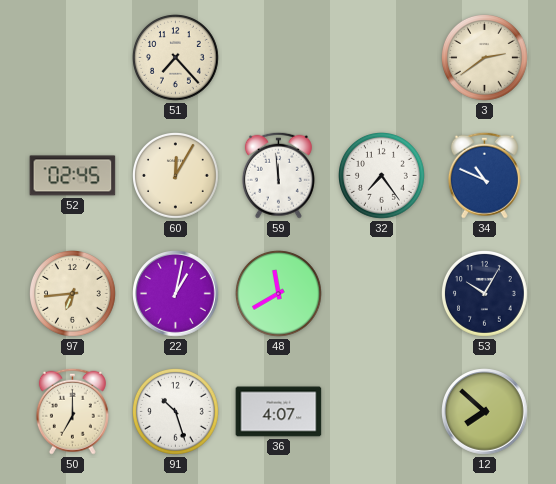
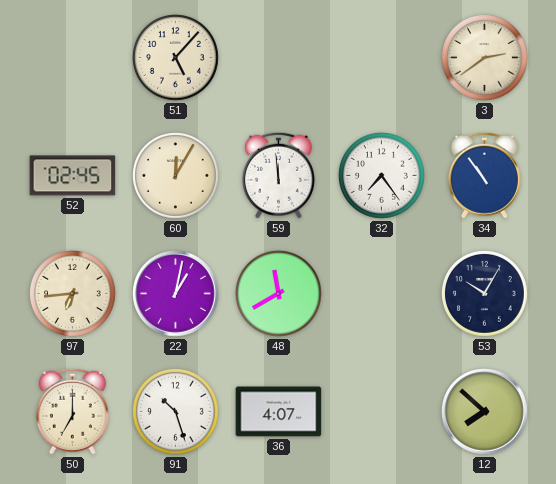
51: 7:23 -> 5:07 (176, 58)
34: 10:49 -> 10:54 (484, 175)
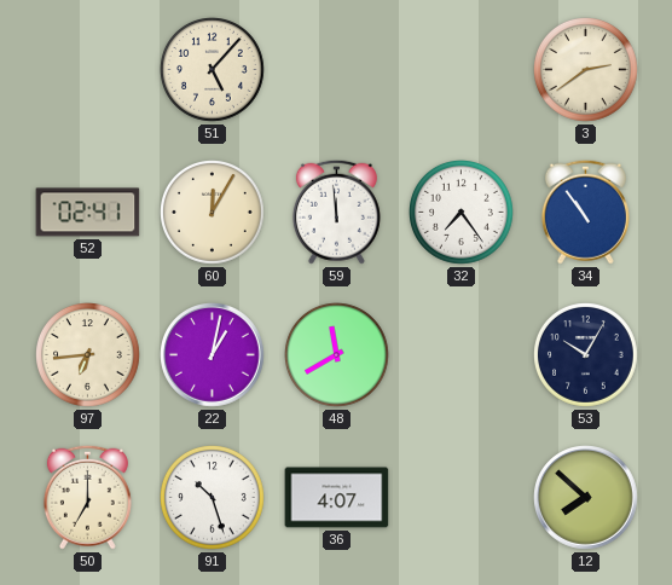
52: 02:45 -> 02:41 (88, 213)
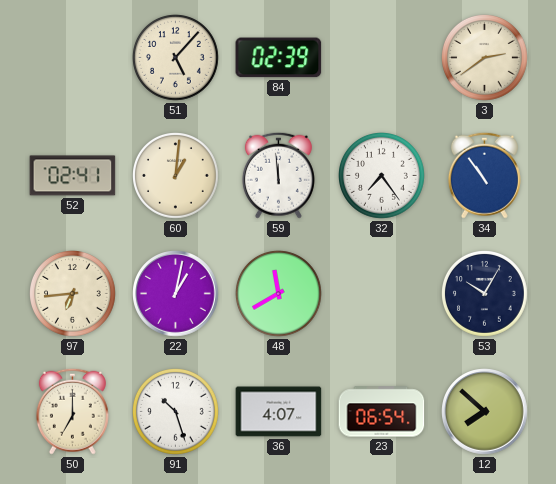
84: none -> 02:39 (279, 58)
60: 12:05 -> 1:01 (176, 176)
23: none -> 06:54 (382, 412)
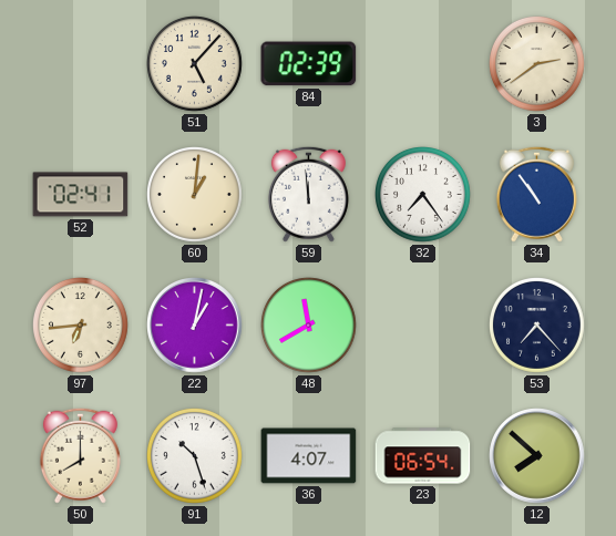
53: 10:05 -> 7:23 (537, 326)
50: 7:00 -> 8:00 (80, 455)
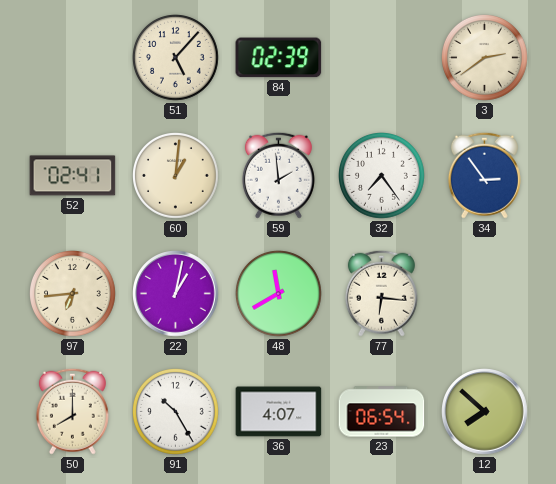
59: 11:59 -> 1:59 (278, 175)
34: 10:54 -> 2:54 (484, 175)
77: none -> 6:16 (381, 293)
53: 7:23 -> none (537, 326)
91: 10:27 -> 10:25 (176, 412)
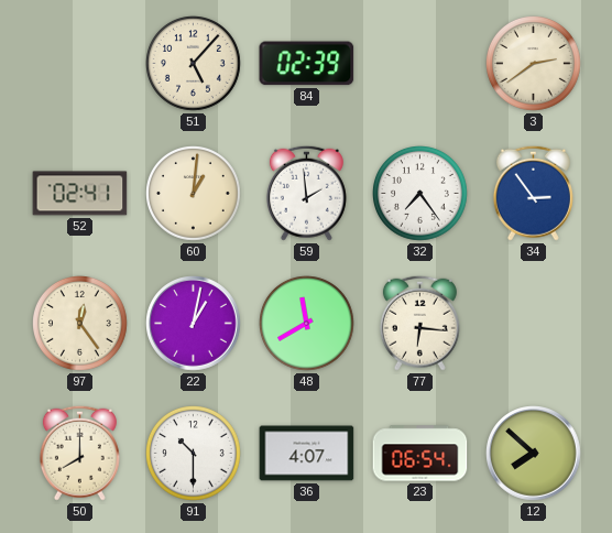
97: 6:44 -> 12:24 (80, 324)
91: 10:25 -> 10:30 (194, 454)
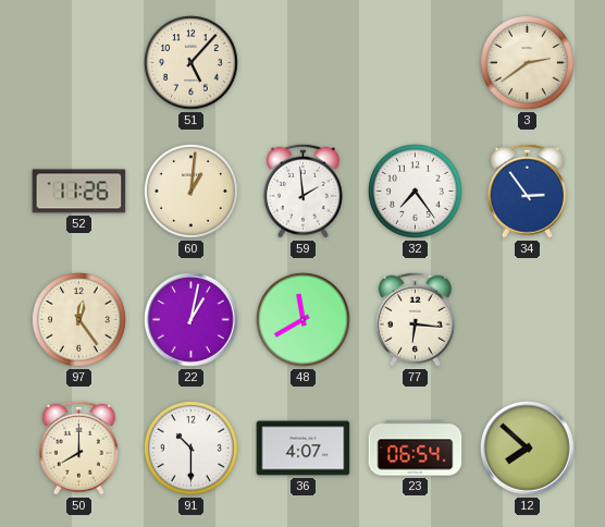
84: 02:39 -> none (307, 64)
52: 02:41 -> 11:26 (79, 192)
